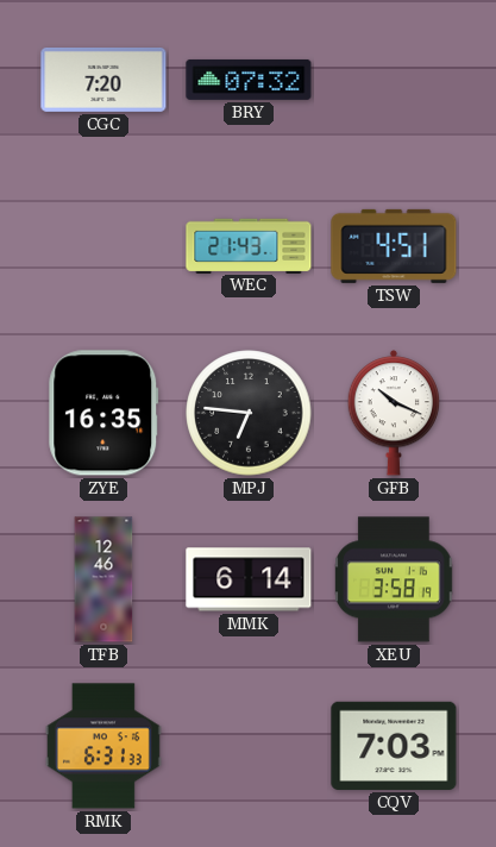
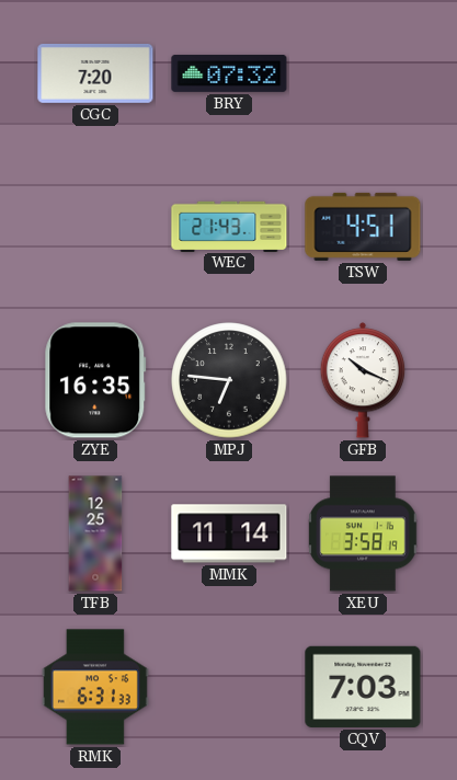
TFB: 12:46 -> 12:25 (95, 534)
MMK: 6:14 -> 11:14 (229, 534)
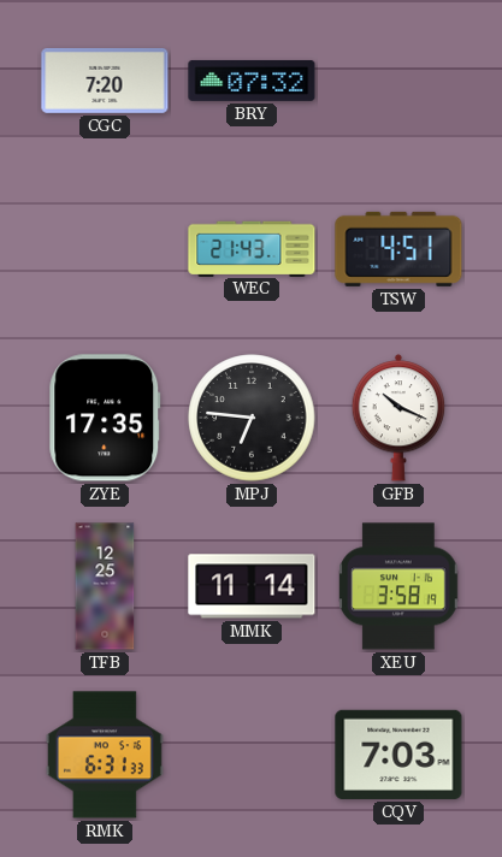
ZYE: 16:35 -> 17:35 (105, 418)
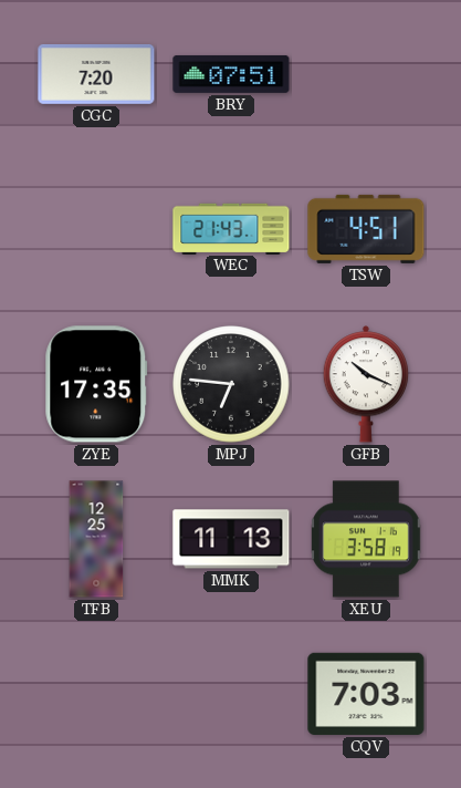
BRY: 07:32 -> 07:51 (231, 74)
MMK: 11:14 -> 11:13 (231, 539)
RMK: 6:31 -> none (105, 755)
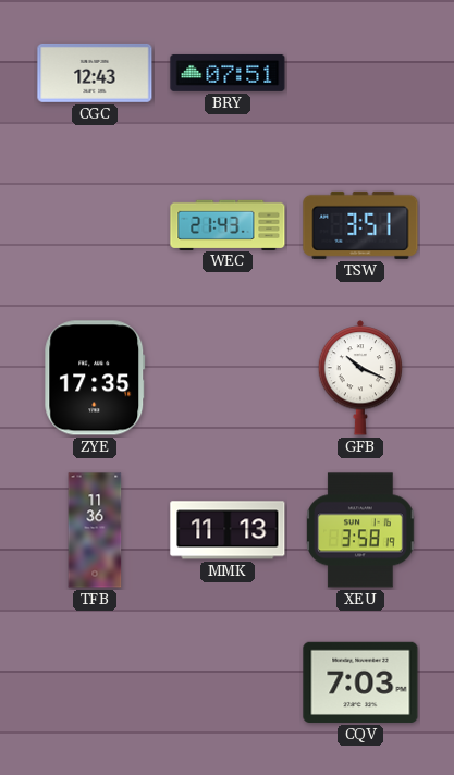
CGC: 7:20 -> 12:43 (95, 73)
TSW: 4:51 -> 3:51 (360, 225)
MPJ: 6:46 -> none (231, 384)
TFB: 12:25 -> 11:36 (95, 530)
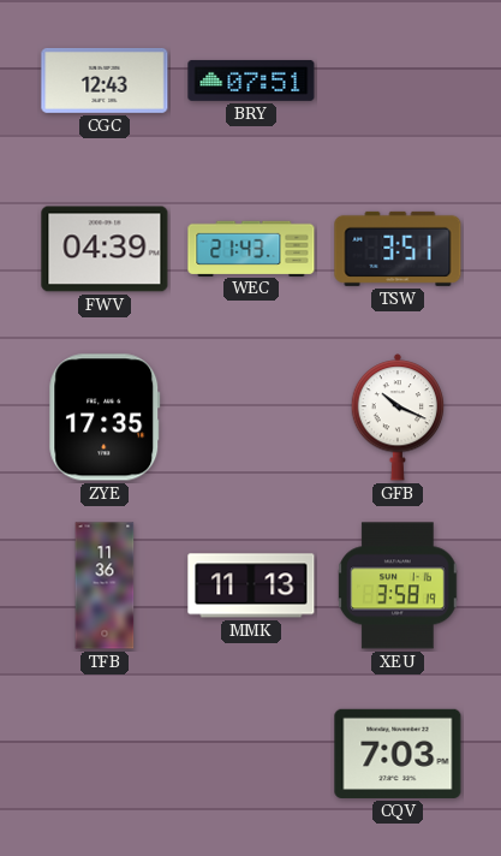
FWV: none -> 04:39 (105, 249)
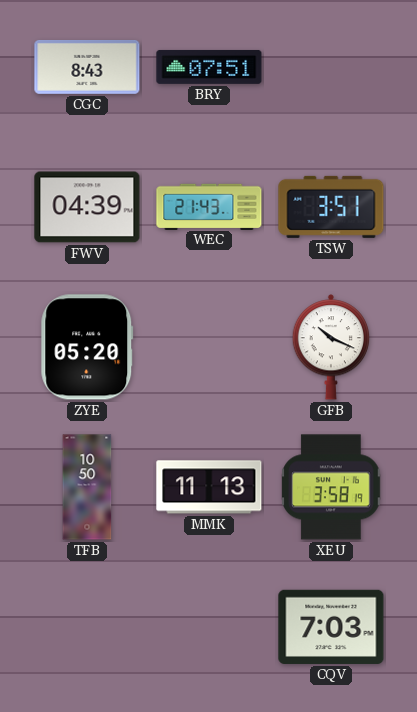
CGC: 12:43 -> 8:43 (87, 67)
ZYE: 17:35 -> 05:20 (87, 347)
TFB: 11:36 -> 10:50 (87, 487)
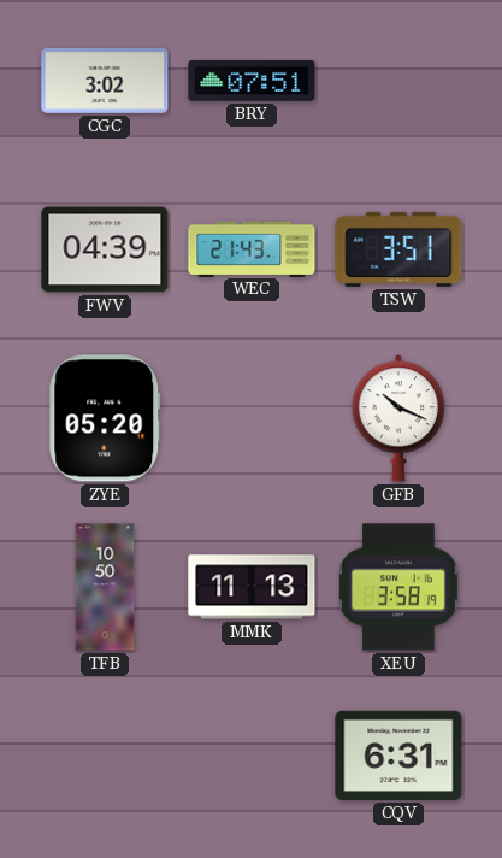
CGC: 8:43 -> 3:02 (105, 81)
CQV: 7:03 -> 6:31 (398, 756)
